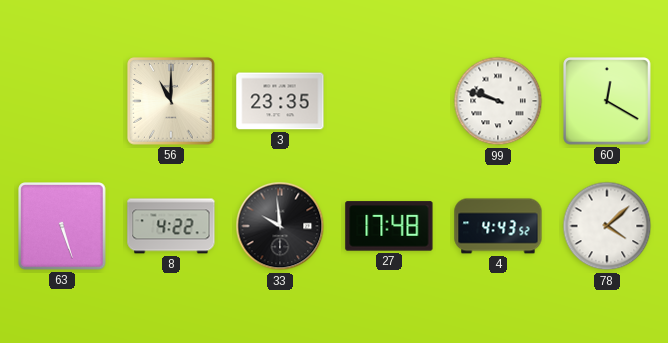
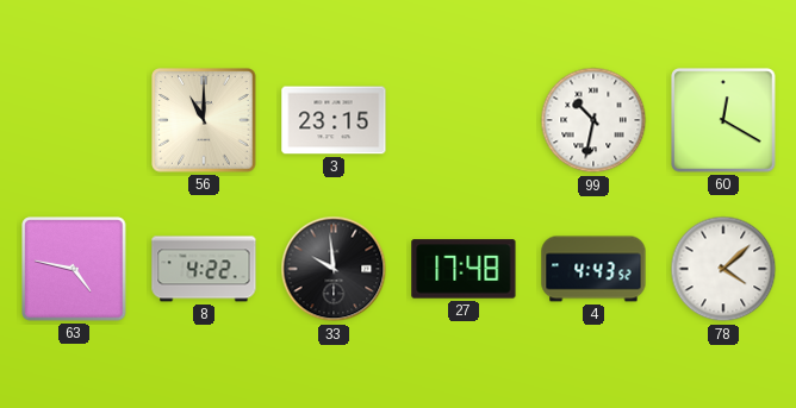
3: 23:35 -> 23:15 (334, 120)
99: 9:48 -> 10:32 (593, 120)
63: 5:27 -> 4:47 (74, 269)
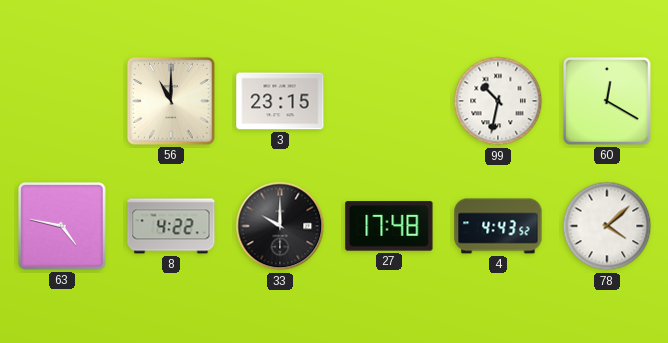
33: 9:59 -> 10:00 (280, 226)
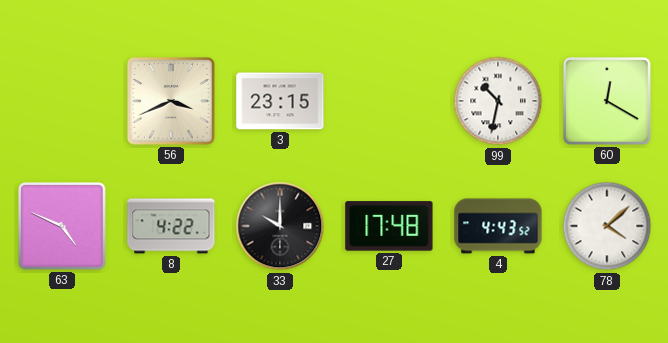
56: 11:00 -> 3:41 (171, 101)
63: 4:47 -> 4:49 (62, 226)
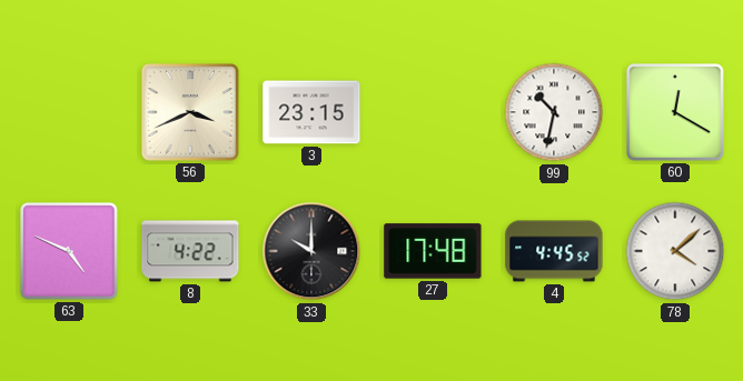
4: 4:43 -> 4:45 (554, 251)
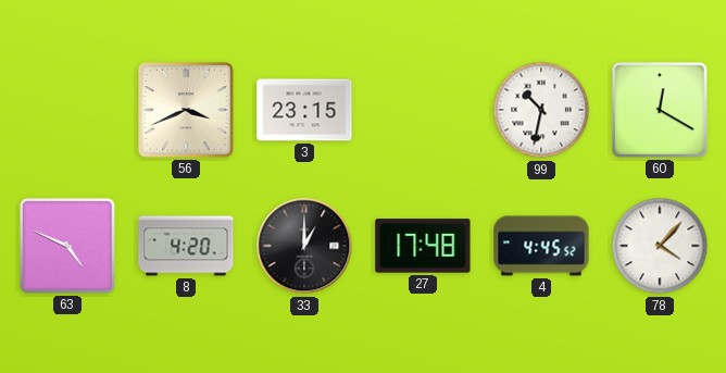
8: 4:22 -> 4:20 (186, 246)
33: 10:00 -> 1:00 (304, 246)
78: 4:08 -> 4:07 (660, 246)
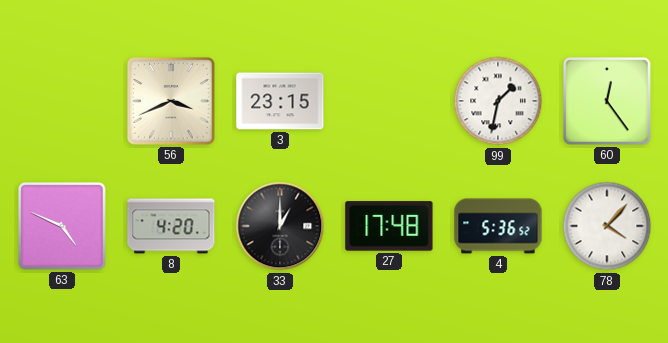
99: 10:32 -> 1:32 (498, 101)
60: 12:20 -> 12:24 (607, 101)
4: 4:45 -> 5:36 (498, 226)
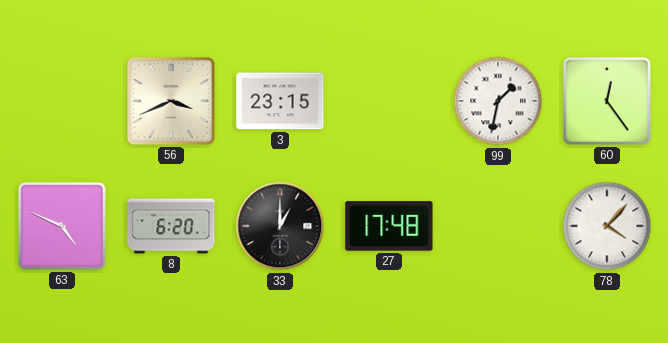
8: 4:20 -> 6:20 (171, 226)
4: 5:36 -> none (498, 226)
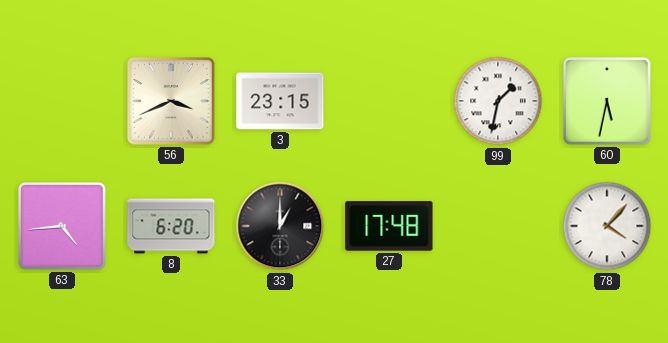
60: 12:24 -> 5:32 (607, 101)
63: 4:49 -> 4:44 (62, 226)
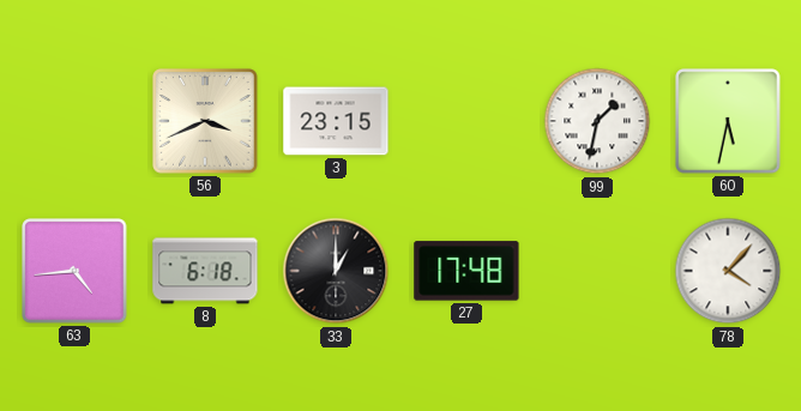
8: 6:20 -> 6:18 (205, 271)
